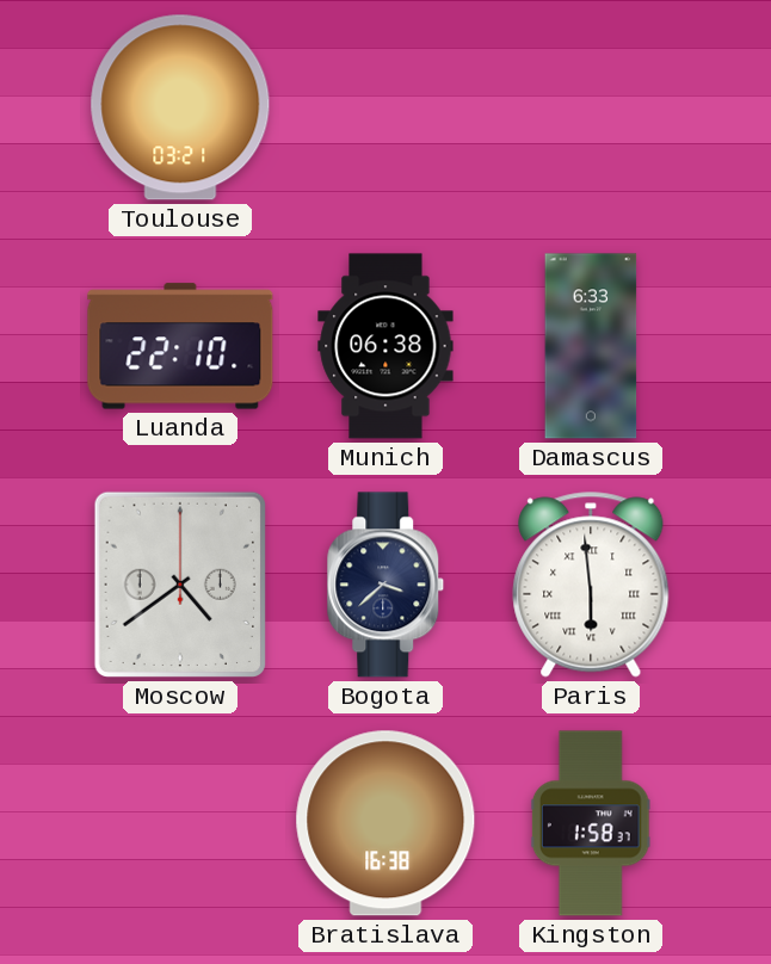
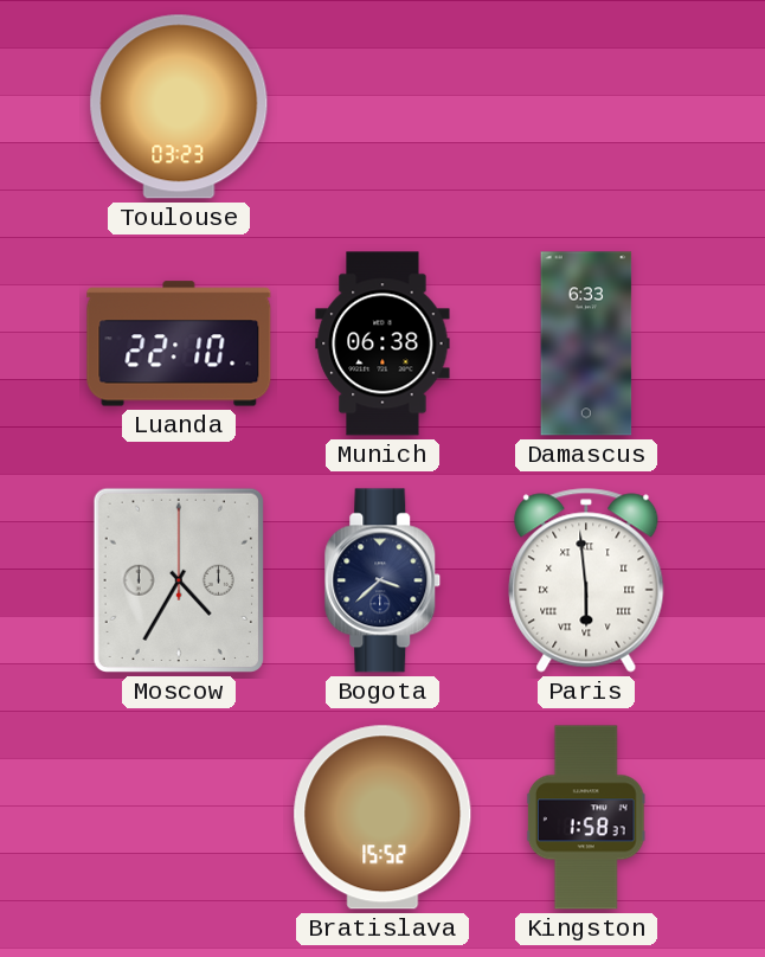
Toulouse: 03:21 -> 03:23 (179, 107)
Moscow: 4:39 -> 4:35 (179, 580)
Bratislava: 16:38 -> 15:52 (382, 817)
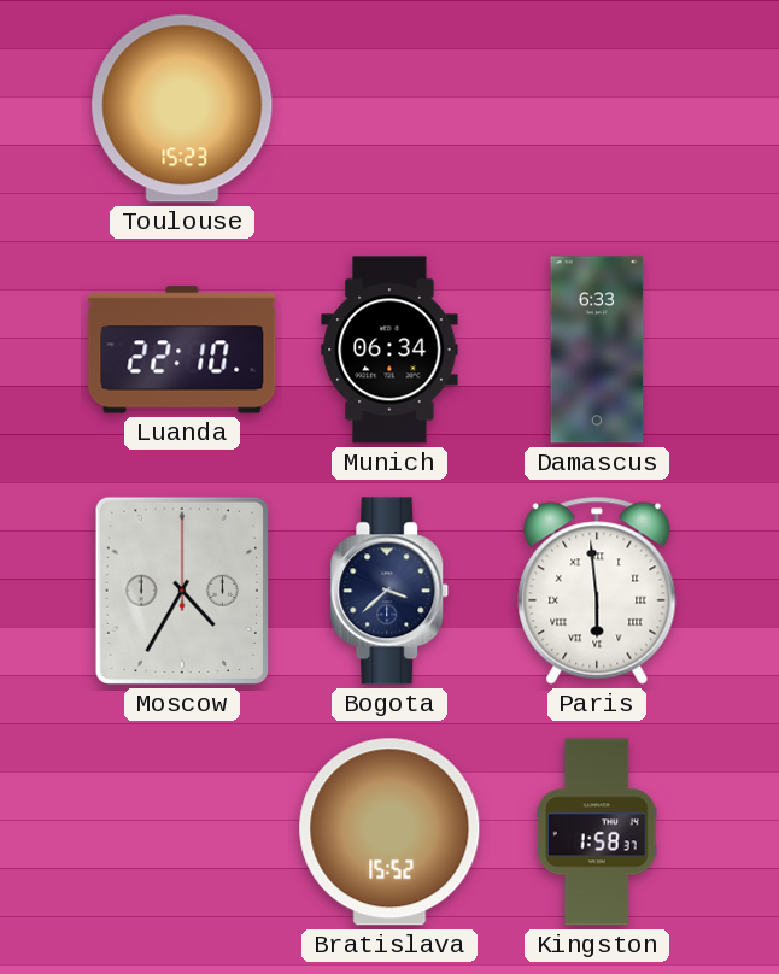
Toulouse: 03:23 -> 15:23 (182, 108)
Munich: 06:38 -> 06:34 (389, 350)
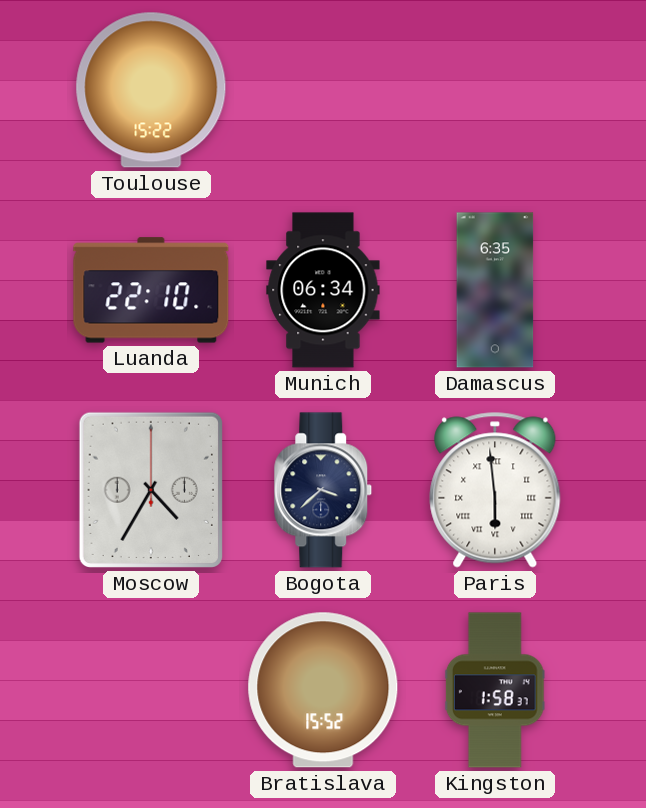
Toulouse: 15:23 -> 15:22 (151, 90)
Damascus: 6:33 -> 6:35 (495, 290)
